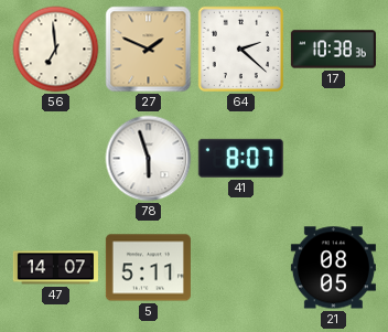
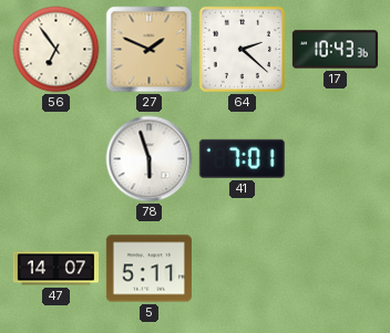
56: 6:59 -> 6:54 (57, 50)
17: 10:38 -> 10:43 (335, 50)
41: 8:07 -> 7:01 (242, 158)
21: 08:05 -> none (333, 268)
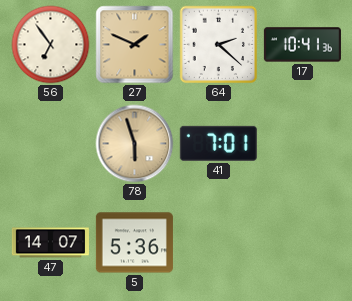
17: 10:43 -> 10:41 (302, 45)
78 dial: white -> champagne (135, 144)
5: 5:11 -> 5:36 (134, 243)
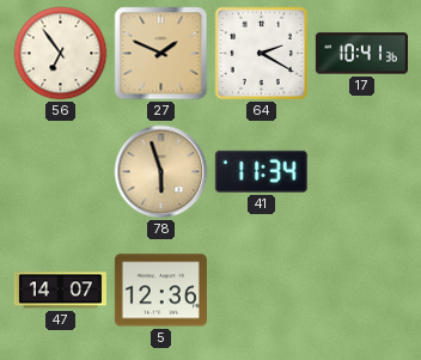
64: 2:22 -> 2:20 (262, 54)
41: 7:01 -> 11:34 (261, 171)
5: 5:36 -> 12:36 (160, 291)
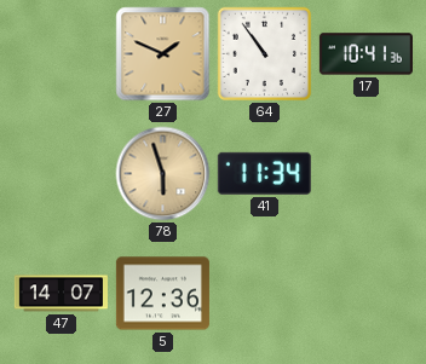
56: 6:54 -> none (61, 54)
64: 2:20 -> 10:54 (265, 54)
